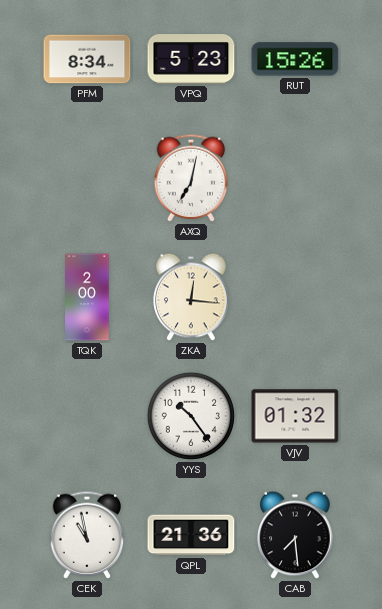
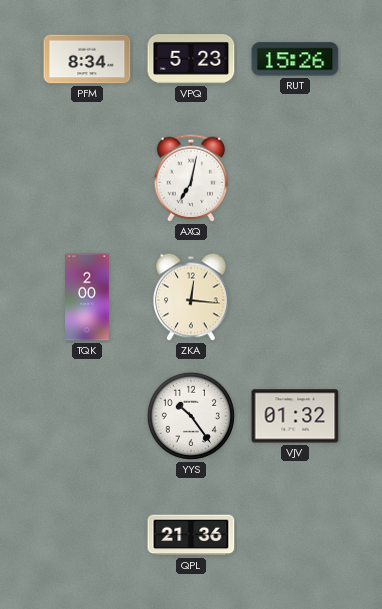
CEK: 10:58 -> none (87, 535)
CAB: 7:29 -> none (295, 535)
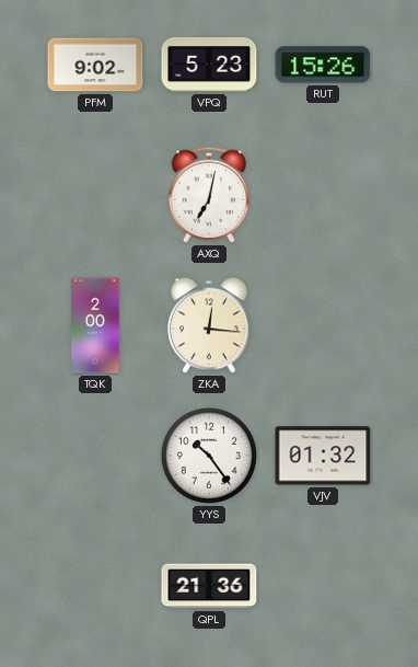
PFM: 8:34 -> 9:02 (95, 65)
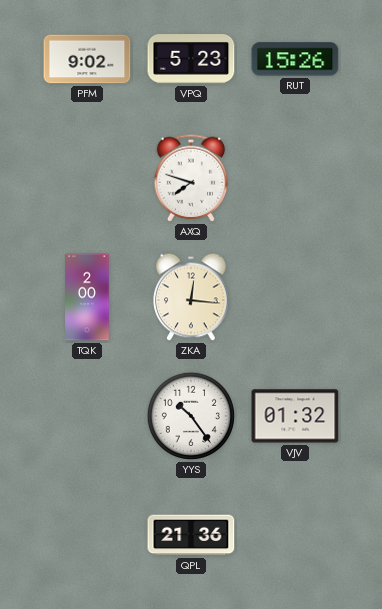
AXQ: 7:02 -> 7:48 (191, 178)
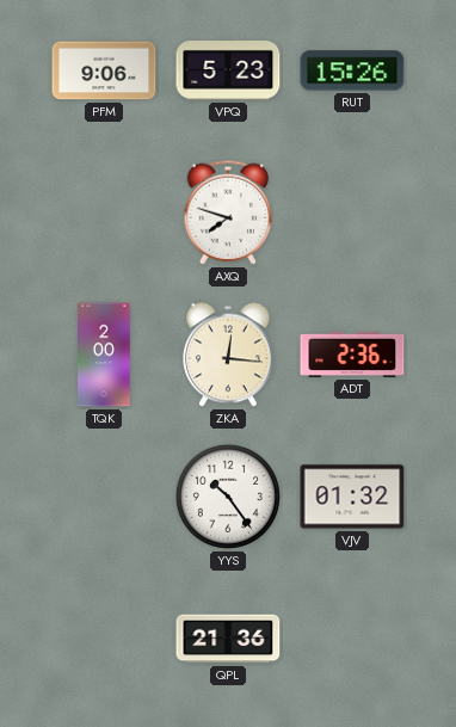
PFM: 9:02 -> 9:06 (104, 70)
ADT: none -> 2:36 (352, 355)
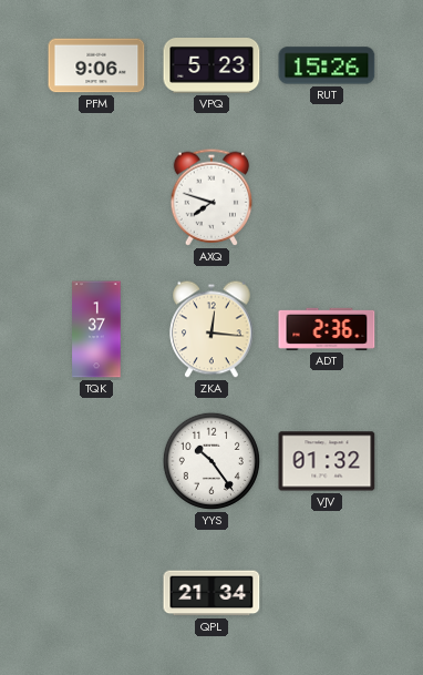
TQK: 2:00 -> 1:37 (96, 329)
QPL: 21:36 -> 21:34 (211, 593)
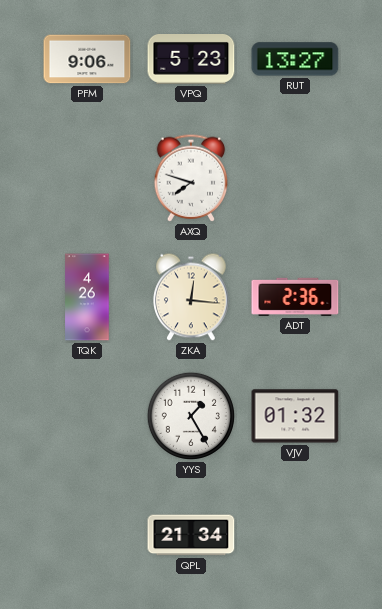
RUT: 15:26 -> 13:27 (295, 59)
TQK: 1:37 -> 4:26 (87, 297)
YYS: 10:24 -> 1:25 (191, 416)
